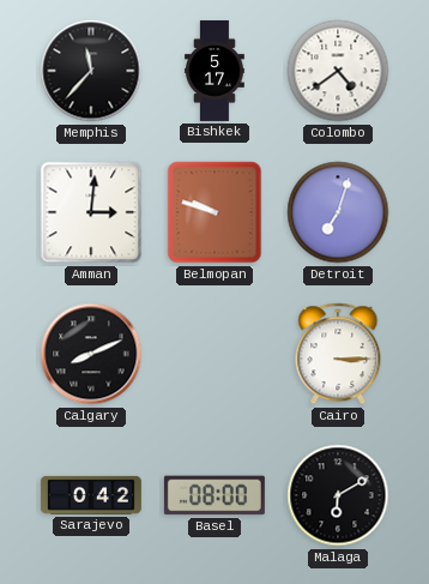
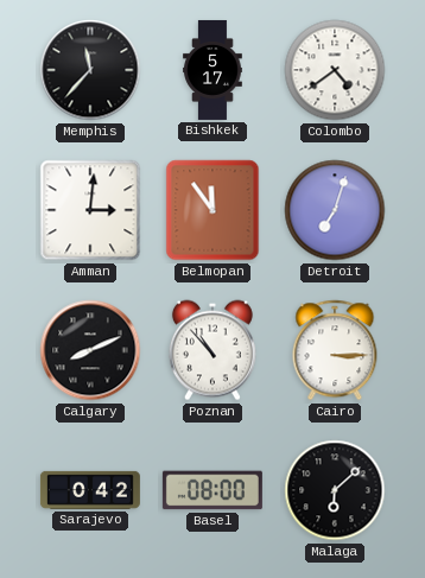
Belmopan: 9:48 -> 11:54 (213, 210)
Poznan: none -> 10:53 (213, 350)
Malaga: 6:10 -> 6:08 (335, 490)
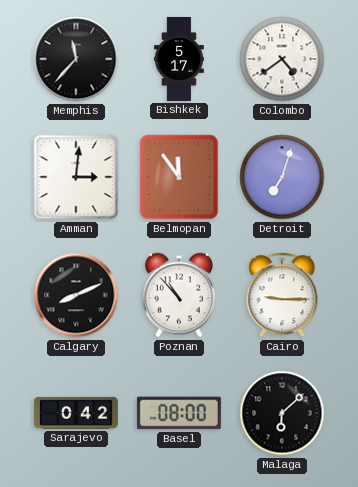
Cairo: 3:15 -> 9:15 (282, 295)
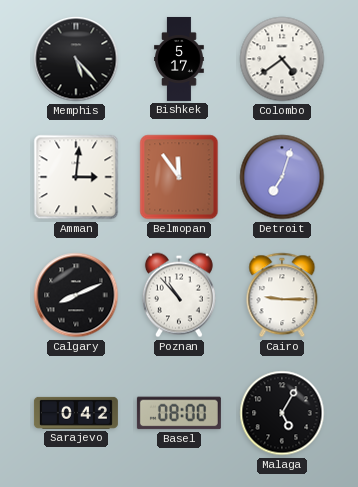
Memphis: 11:37 -> 5:23 (76, 59)
Malaga: 6:08 -> 5:05 (282, 413)
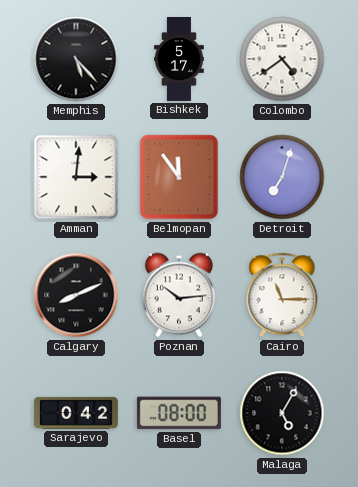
Poznan: 10:53 -> 10:14 (179, 295)
Cairo: 9:15 -> 11:15 (282, 295)
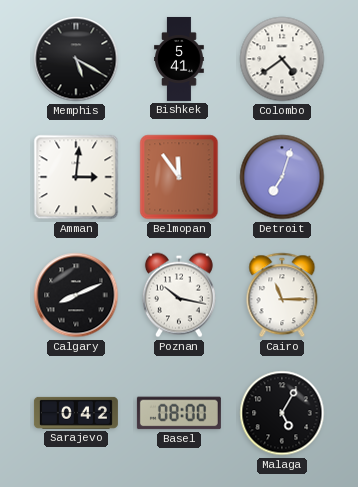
Memphis: 5:23 -> 5:20 (76, 59)
Bishkek: 5:17 -> 5:41 (179, 59)
Poznan: 10:14 -> 10:17 (179, 295)
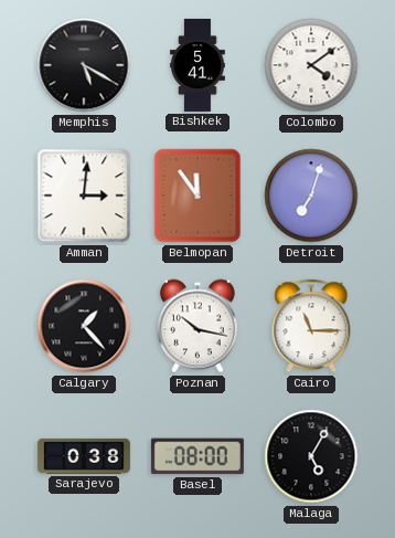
Colombo: 4:39 -> 4:09 (311, 65)
Calgary: 8:11 -> 1:23 (84, 326)
Sarajevo: 0:42 -> 0:38 (84, 456)
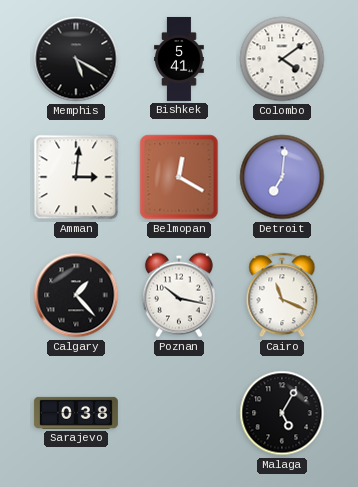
Belmopan: 11:54 -> 12:20 (179, 177)
Detroit: 7:03 -> 7:01 (282, 177)
Cairo: 11:15 -> 11:19 (282, 295)
Basel: 08:00 -> none (197, 456)
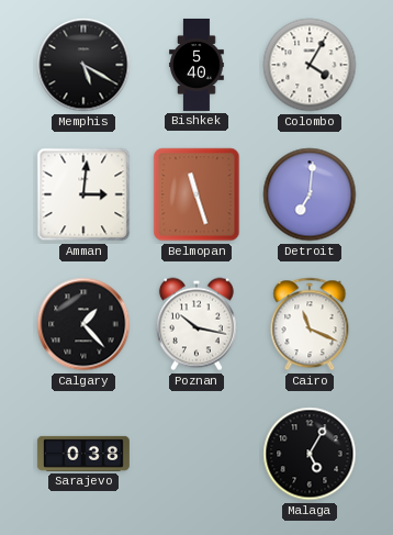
Bishkek: 5:41 -> 5:40 (196, 65)
Colombo: 4:09 -> 4:05 (310, 65)
Belmopan: 12:20 -> 11:27 (196, 194)
